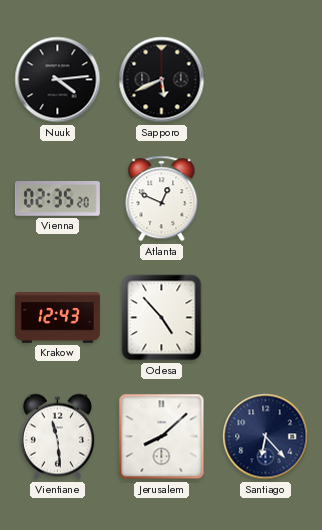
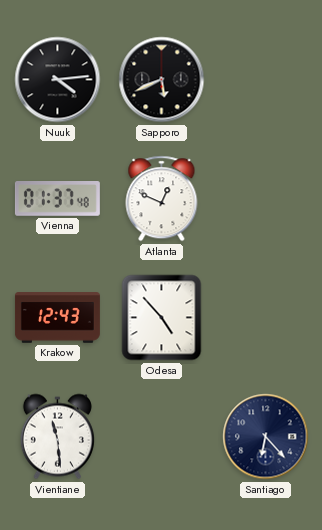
Vienna: 02:35 -> 01:37 (57, 199)
Jerusalem: 8:08 -> none (162, 437)
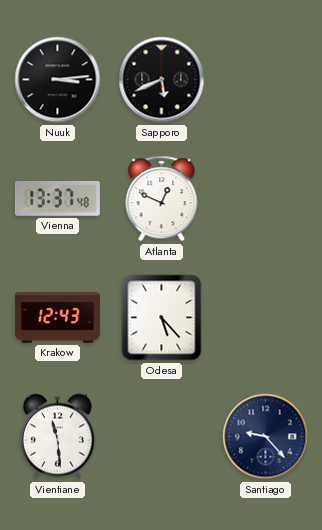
Nuuk: 4:14 -> 3:14 (58, 80)
Vienna: 01:37 -> 13:37 (57, 199)
Odesa: 4:53 -> 5:23 (162, 318)
Santiago: 6:23 -> 9:23 (266, 437)
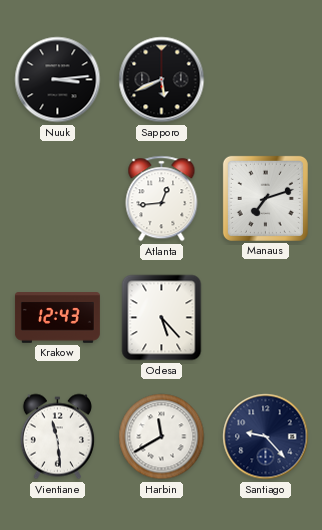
Vienna: 13:37 -> none (57, 199)
Atlanta: 12:49 -> 12:44 (162, 199)
Manaus: none -> 7:12 (265, 198)
Harbin: none -> 11:40 (162, 437)
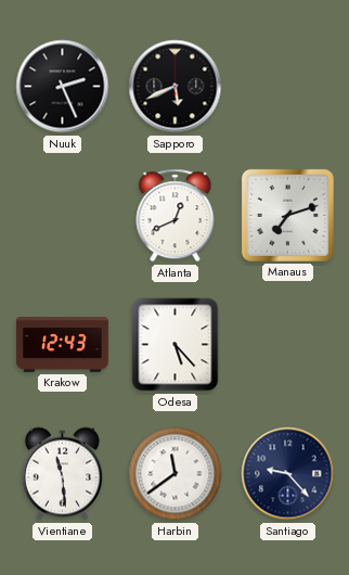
Nuuk: 3:14 -> 2:26 (63, 87)
Atlanta: 12:44 -> 12:41 (176, 216)
Harbin: 11:40 -> 11:39 (176, 474)
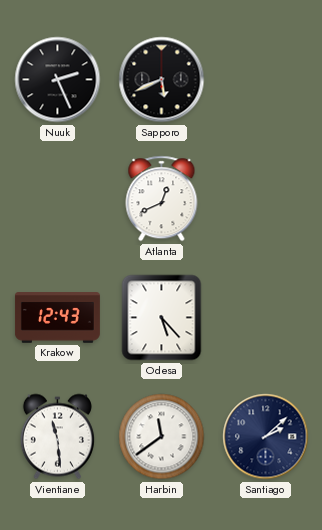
Manaus: 7:12 -> none (287, 215)
Santiago: 9:23 -> 2:08 (266, 437)
